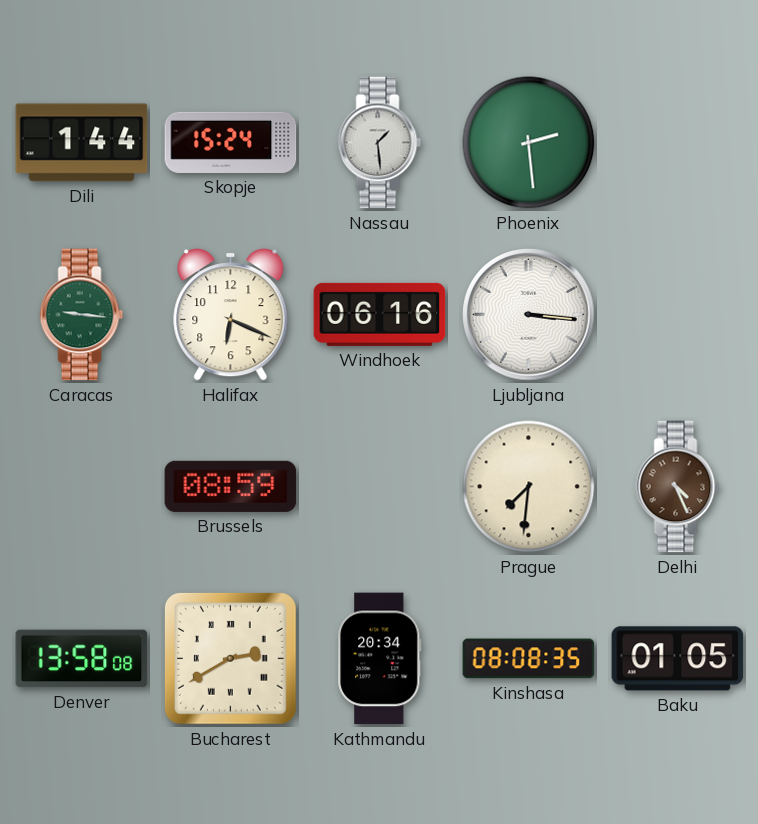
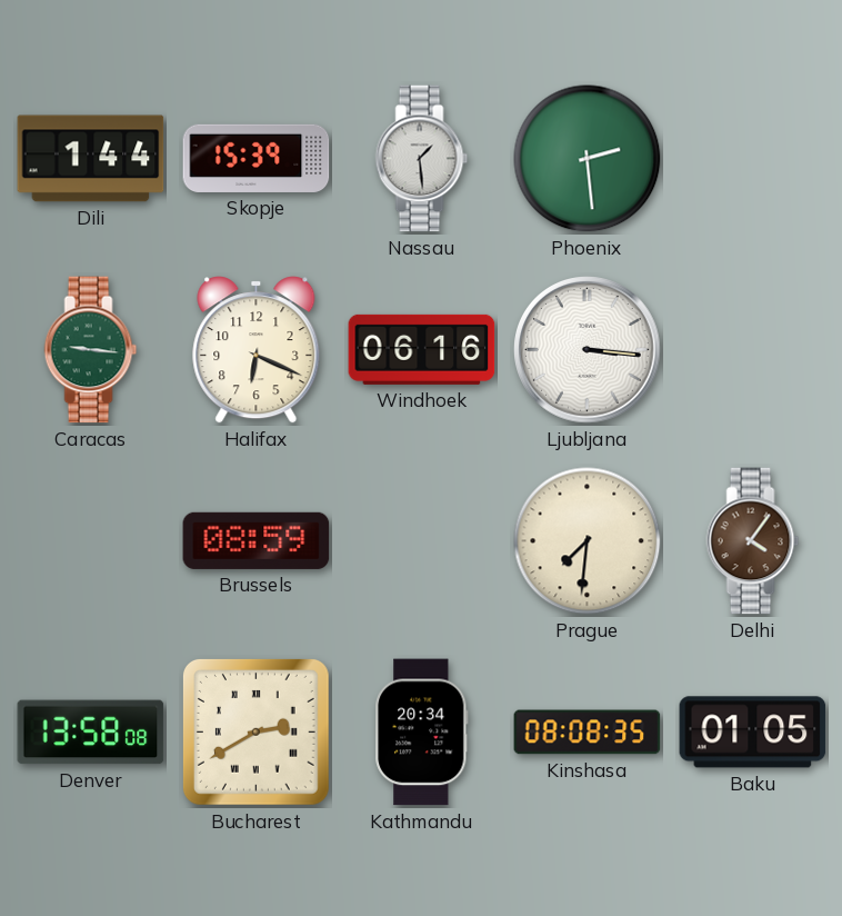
Skopje: 15:24 -> 15:39 (257, 158)
Delhi: 4:26 -> 4:06 (753, 541)
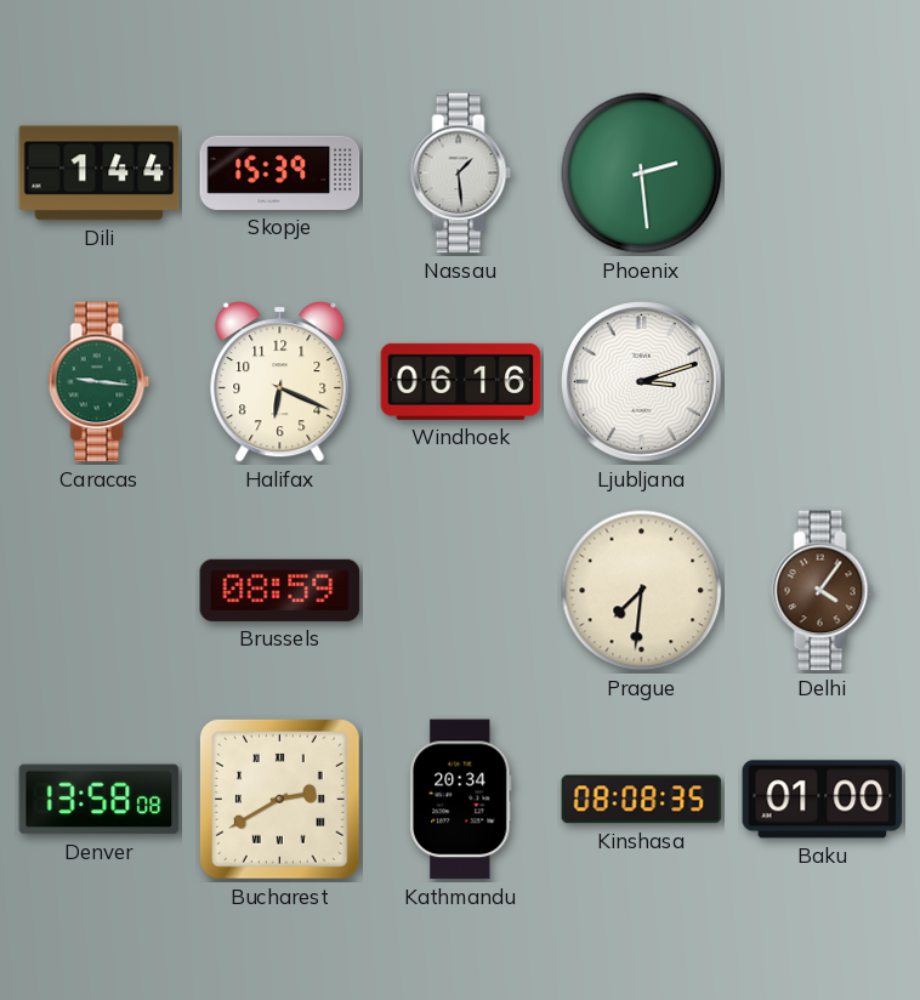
Ljubljana: 3:16 -> 3:12 (642, 382)
Baku: 01:05 -> 01:00 (823, 800)
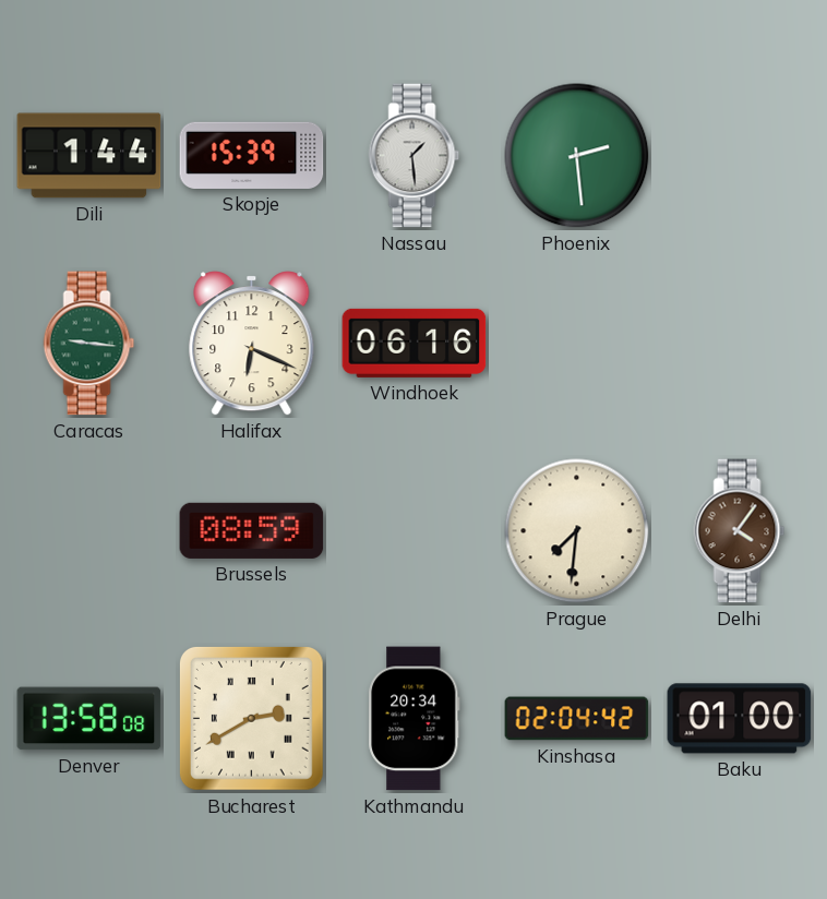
Ljubljana: 3:12 -> none (642, 382)
Kinshasa: 08:08 -> 02:04 (577, 719)
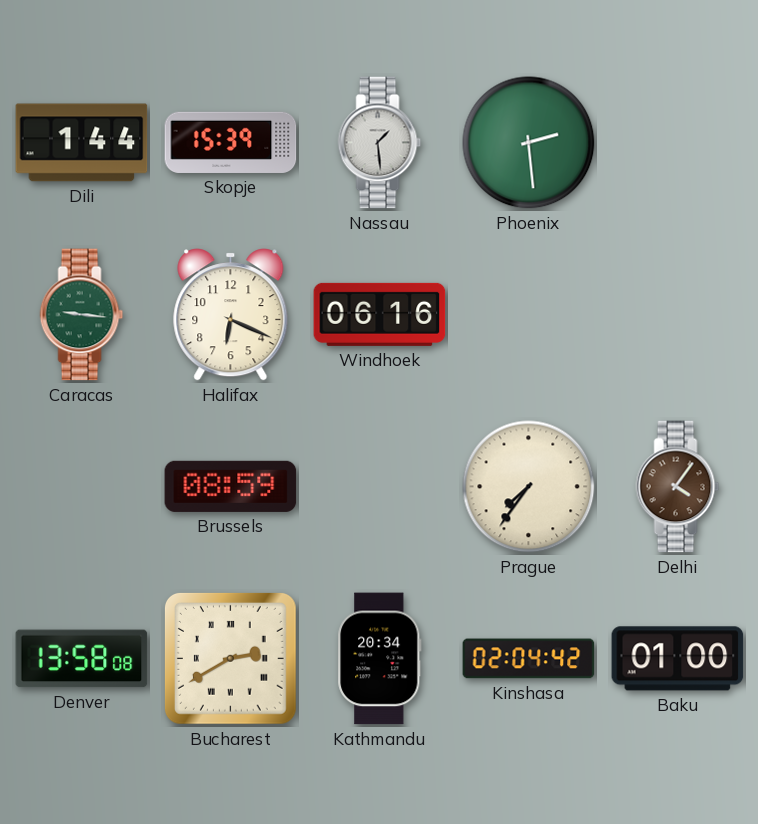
Prague: 7:31 -> 7:36 (529, 487)
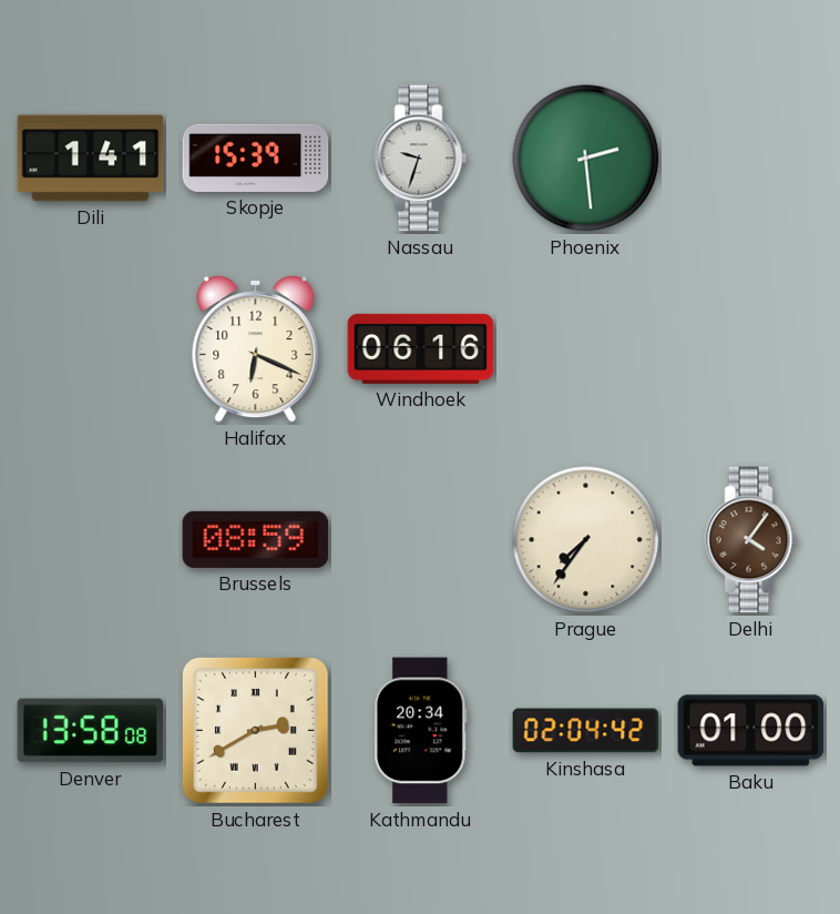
Dili: 1:44 -> 1:41 (91, 159)
Nassau: 1:29 -> 9:33 (421, 159)
Caracas: 9:16 -> none (82, 315)
